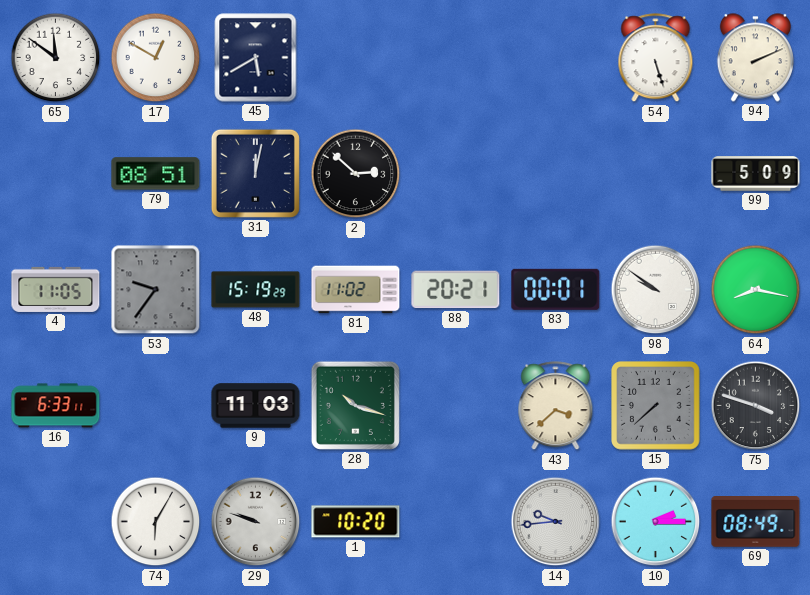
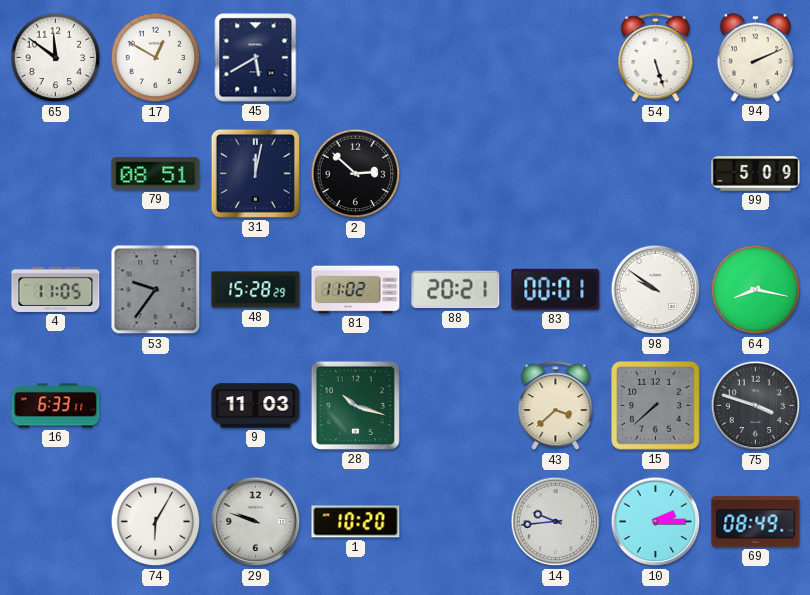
48: 15:19 -> 15:28 (256, 290)
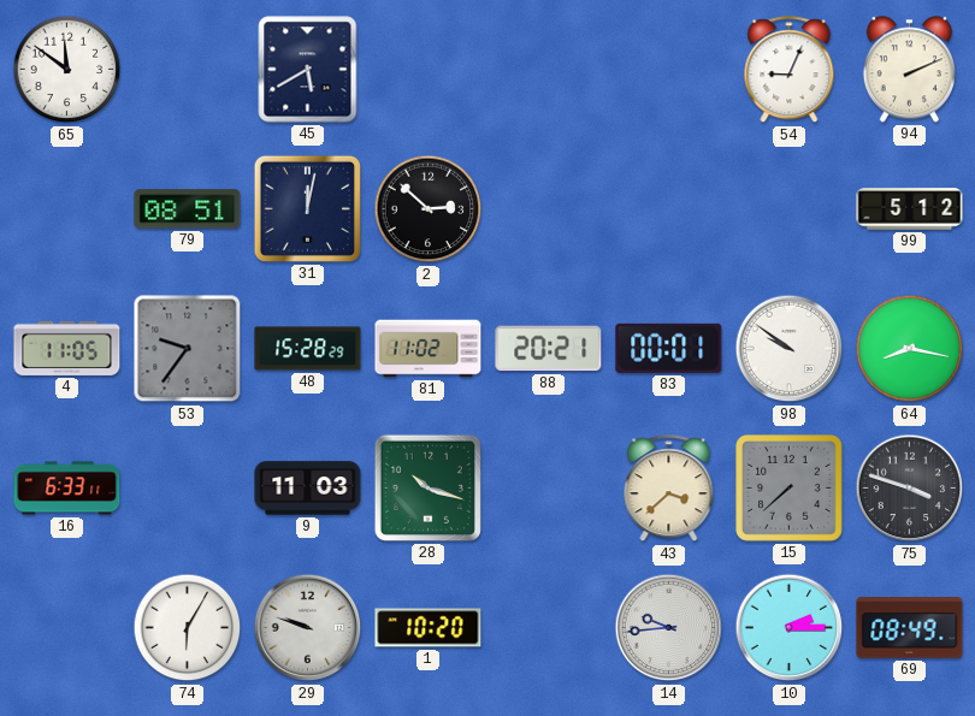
17: 12:50 -> none (156, 58)
54: 5:27 -> 9:04 (790, 70)
99: 5:09 -> 5:12 (910, 209)
